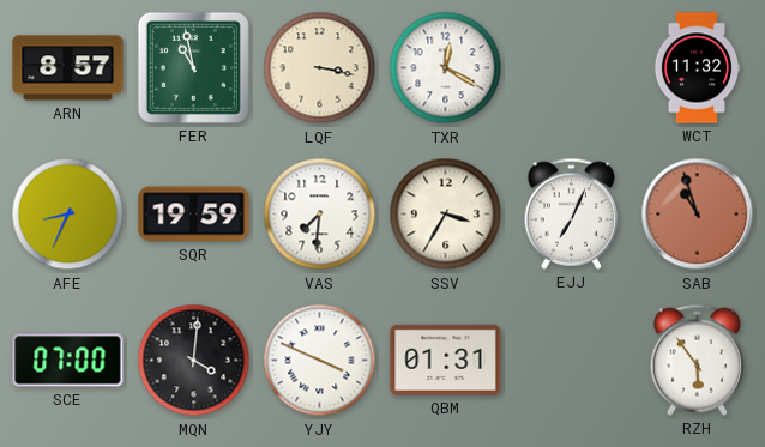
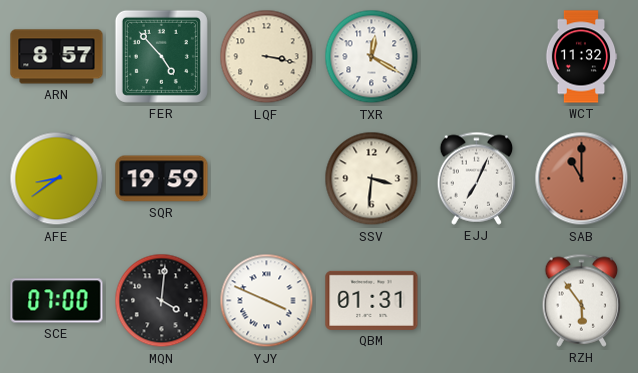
FER: 10:58 -> 4:53 (161, 56)
AFE: 8:34 -> 8:39 (57, 179)
VAS: 7:31 -> none (320, 215)
SSV: 3:35 -> 3:31 (372, 179)
SAB: 10:57 -> 11:00 (582, 179)
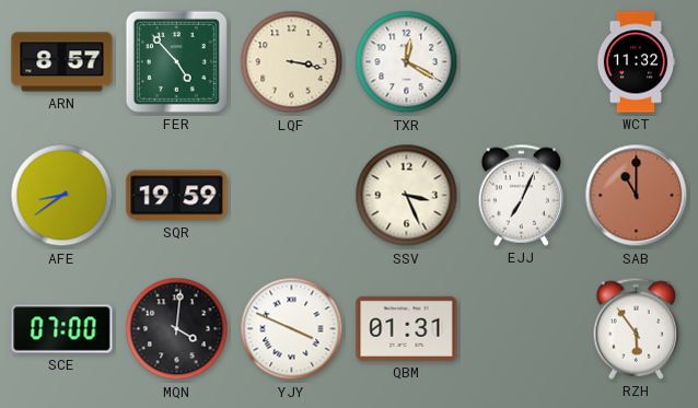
SSV: 3:31 -> 3:26 (407, 196)
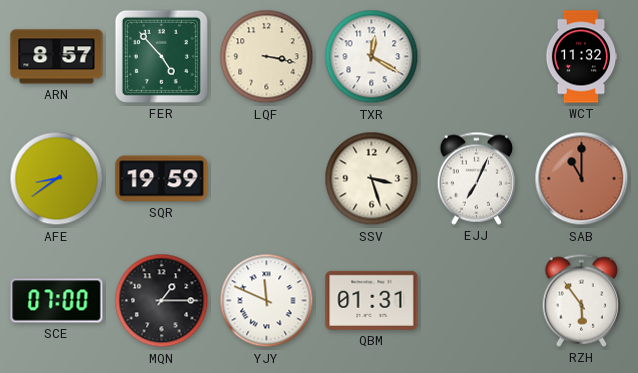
SSV: 3:26 -> 3:27 (372, 179)
MQN: 4:01 -> 1:15 (162, 301)
YJY: 3:49 -> 11:49 (267, 301)
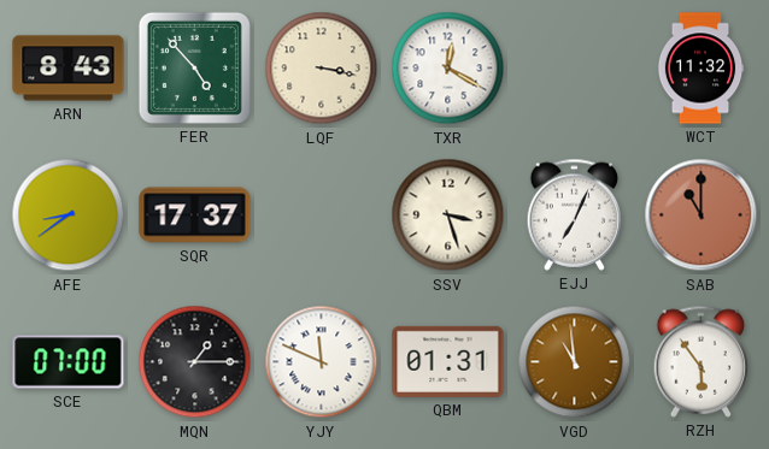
ARN: 8:57 -> 8:43 (69, 69)
SQR: 19:59 -> 17:37 (195, 215)
VGD: none -> 10:59 (575, 362)
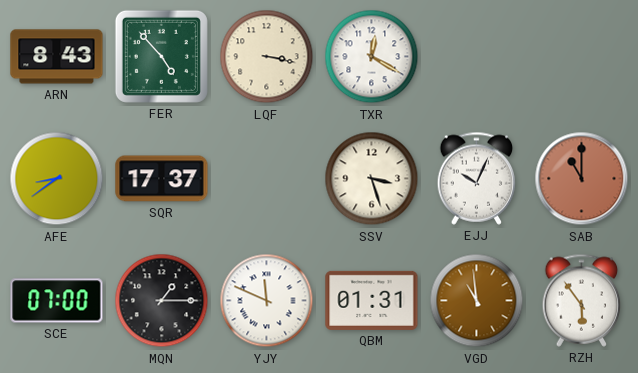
WCT: 11:32 -> none (700, 69)
EJJ: 7:04 -> 10:04 (477, 178)
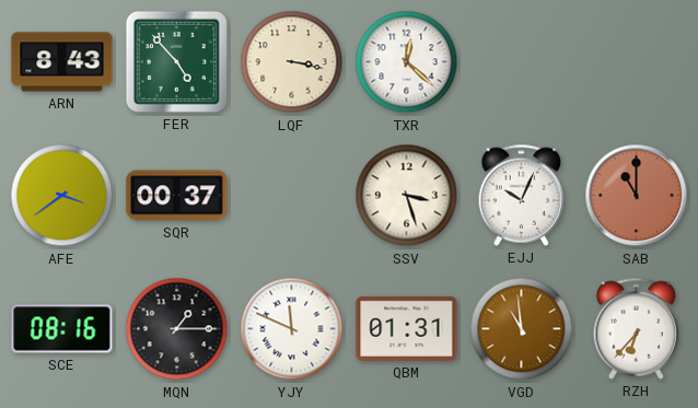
TXR: 12:20 -> 12:22 (407, 62)
AFE: 8:39 -> 3:39 (62, 196)
SQR: 17:37 -> 00:37 (177, 196)
SCE: 07:00 -> 08:16 (62, 329)
RZH: 5:54 -> 6:37 (637, 328)
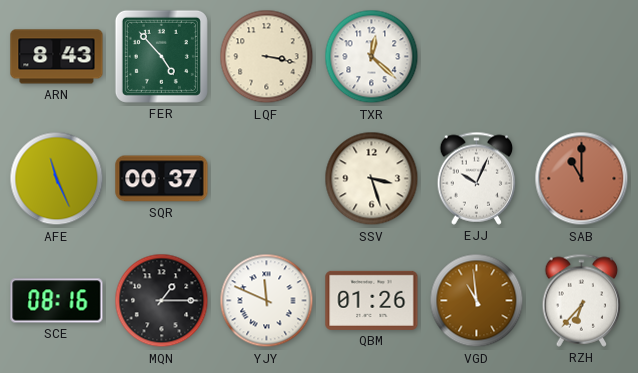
AFE: 3:39 -> 11:26 (57, 179)
QBM: 01:31 -> 01:26 (372, 300)
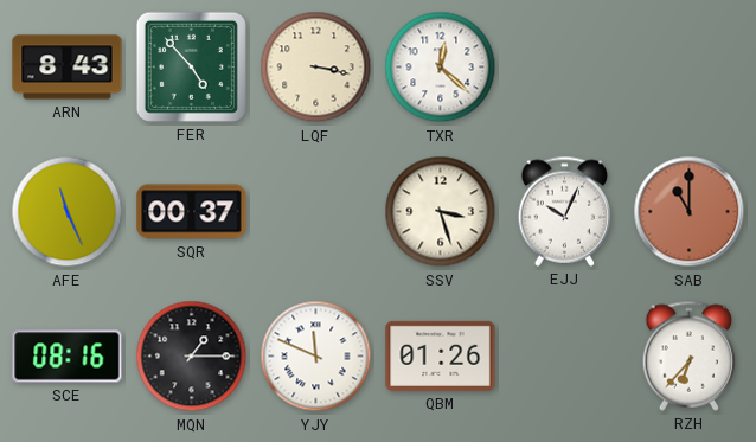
VGD: 10:59 -> none (477, 301)
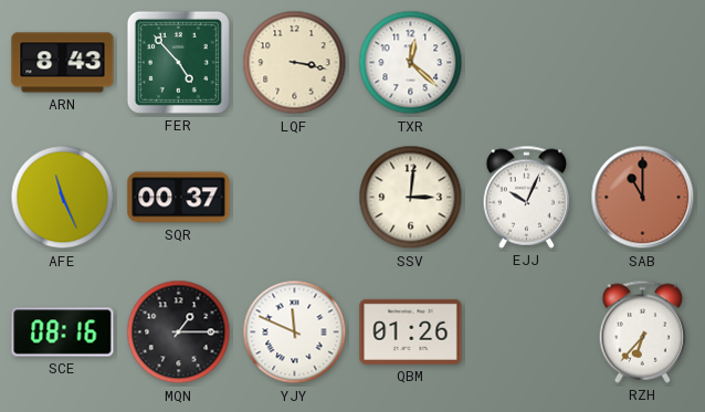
SSV: 3:27 -> 3:01 (411, 198)
